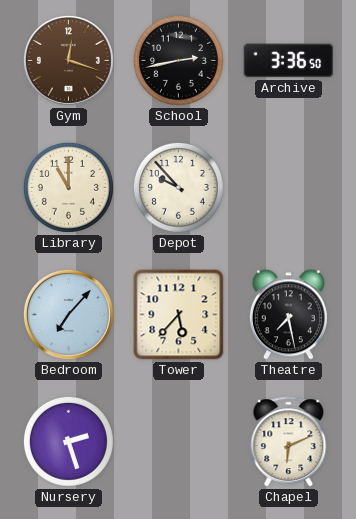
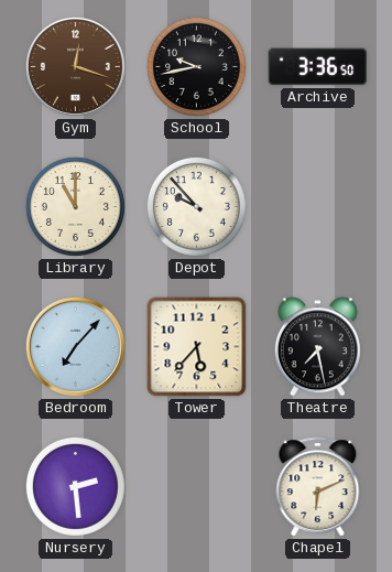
School: 2:43 -> 9:43 (196, 66)
Nursery: 2:27 -> 2:29 (75, 486)
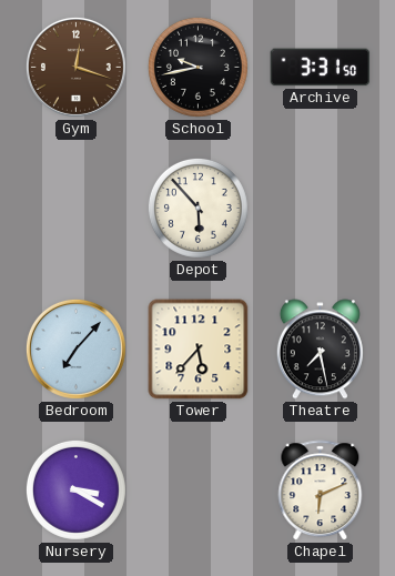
Archive: 3:36 -> 3:31 (321, 68)
Library: 11:00 -> none (75, 206)
Depot: 9:53 -> 5:53 (197, 208)
Nursery: 2:29 -> 3:20 (75, 489)
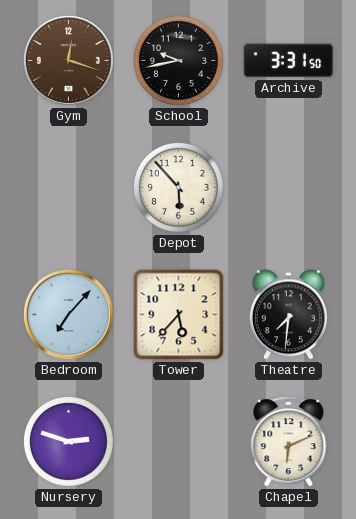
Theatre: 7:28 -> 7:31 (288, 315)
Nursery: 3:20 -> 2:48 (68, 441)
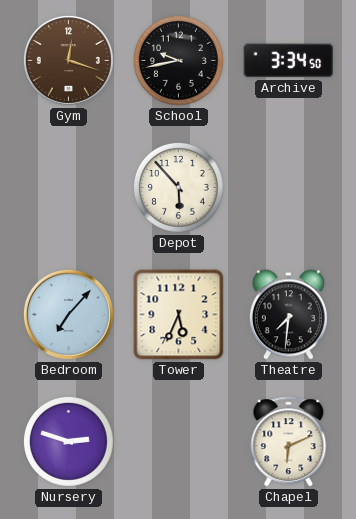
Archive: 3:31 -> 3:34 (289, 61)
Tower: 5:37 -> 5:34 (179, 315)
